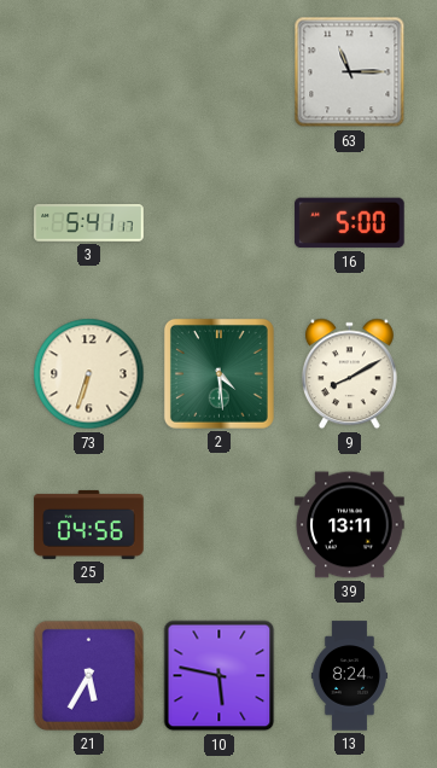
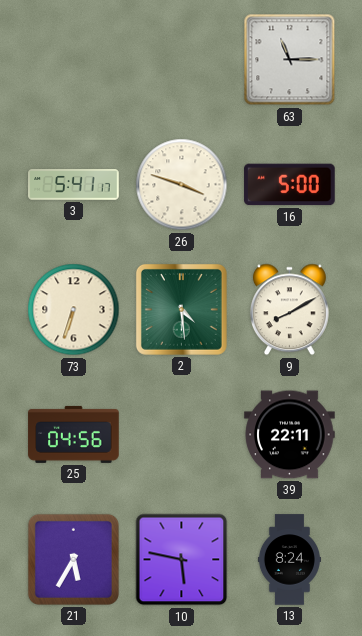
26: none -> 3:48 (182, 185)
39: 13:11 -> 22:11 (290, 435)
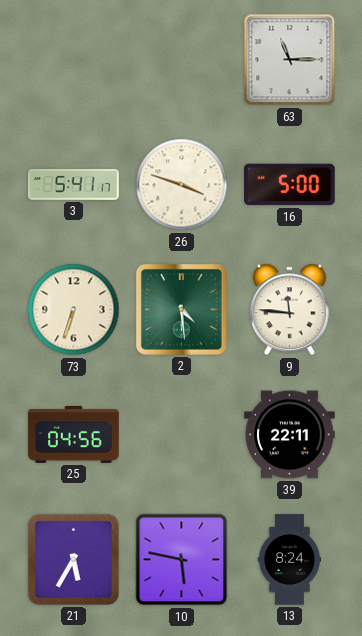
9: 8:10 -> 11:46 (289, 310)
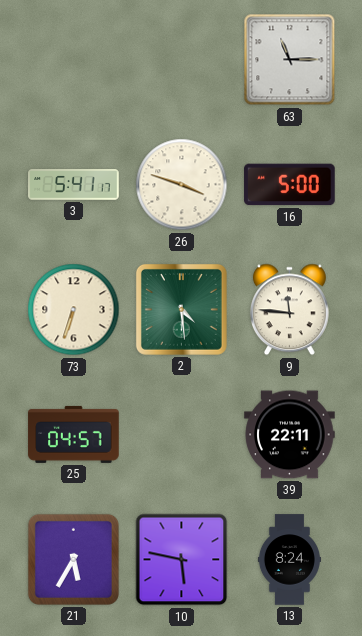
25: 04:56 -> 04:57 (74, 434)
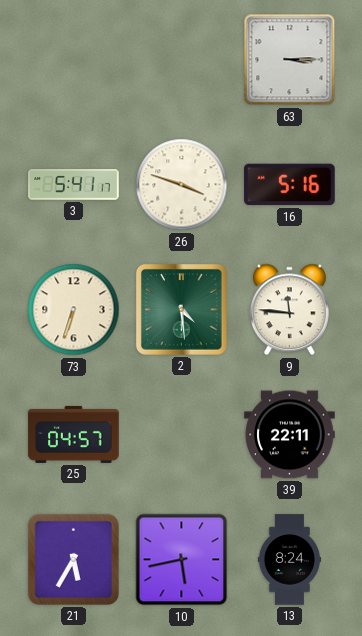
63: 11:15 -> 3:15 (290, 60)
16: 5:00 -> 5:16 (290, 185)
10: 5:47 -> 5:43 (182, 560)
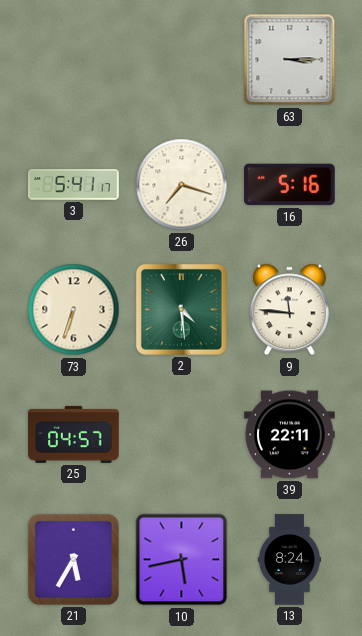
26: 3:48 -> 7:18 (182, 185)
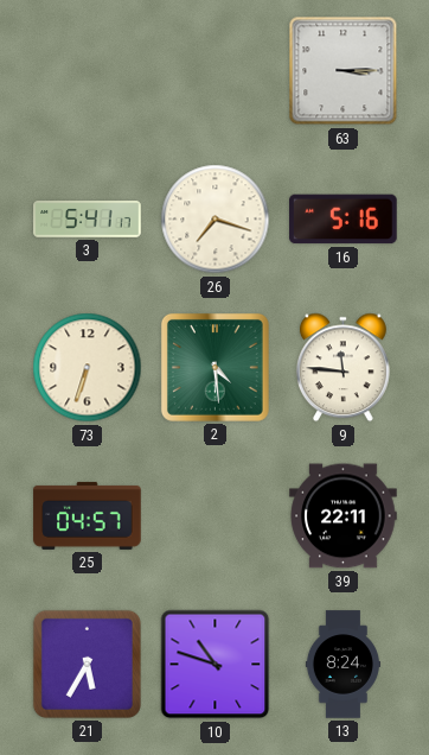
10: 5:43 -> 10:48 (216, 665)
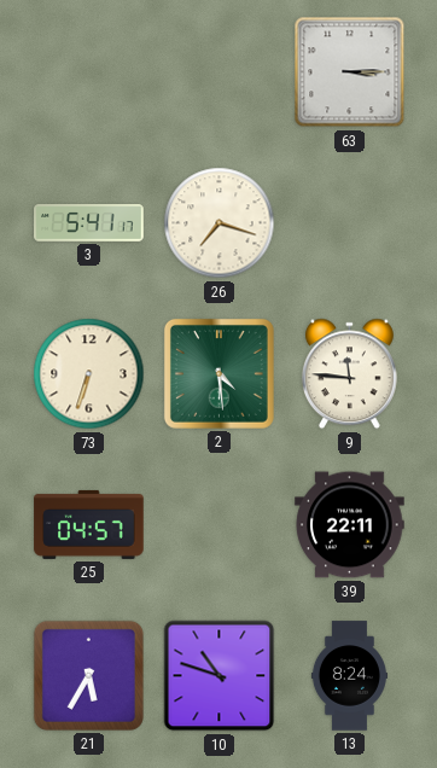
16: 5:16 -> none (344, 220)
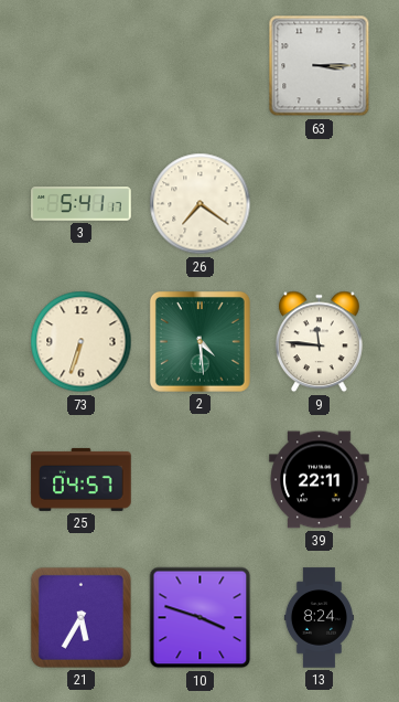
26: 7:18 -> 7:21 (201, 204)
10: 10:48 -> 3:48 (201, 618)
